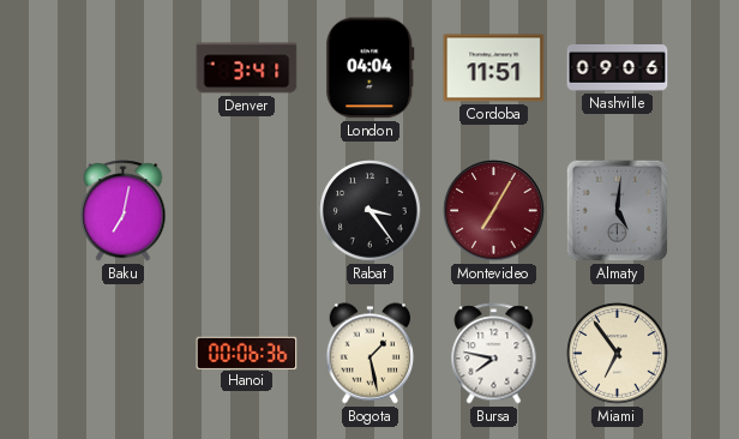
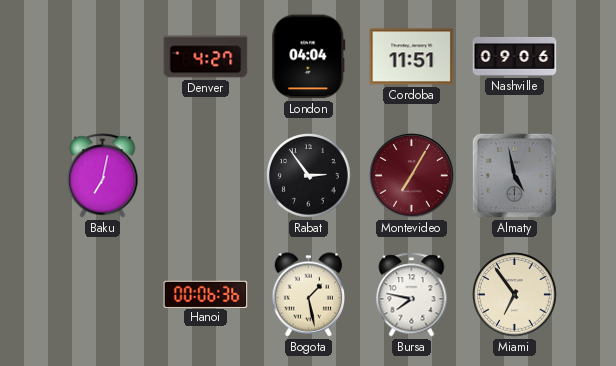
Denver: 3:41 -> 4:27 (206, 57)
Rabat: 3:24 -> 2:54 (309, 176)
Almaty: 5:01 -> 4:58 (514, 175)
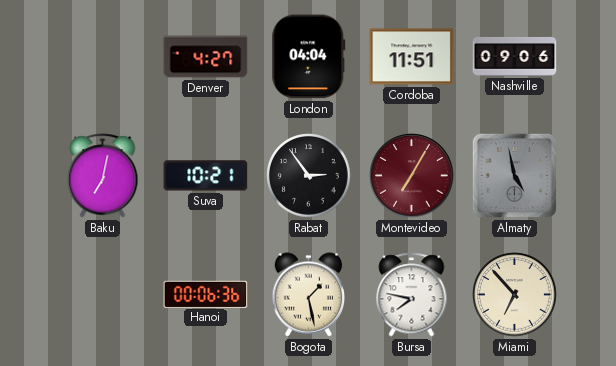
Suva: none -> 10:21 (206, 176)
Miami: 6:54 -> 6:53 (515, 295)
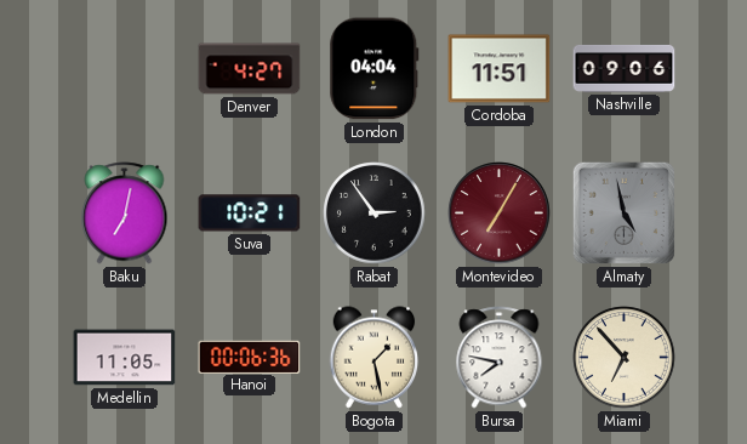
Medellin: none -> 11:05 (125, 358)
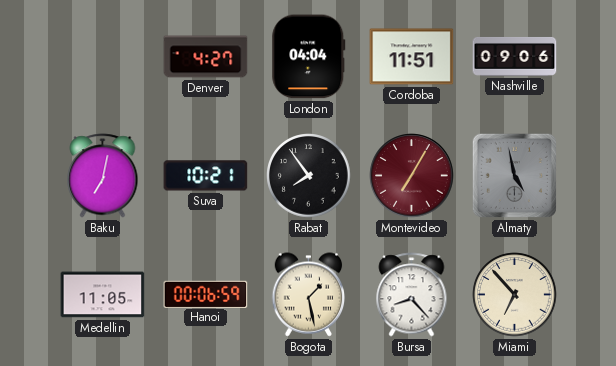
Rabat: 2:54 -> 7:54 (309, 176)
Hanoi: 00:06:36 -> 00:06:59 (206, 294)
Bursa: 7:47 -> 8:23 (412, 295)
